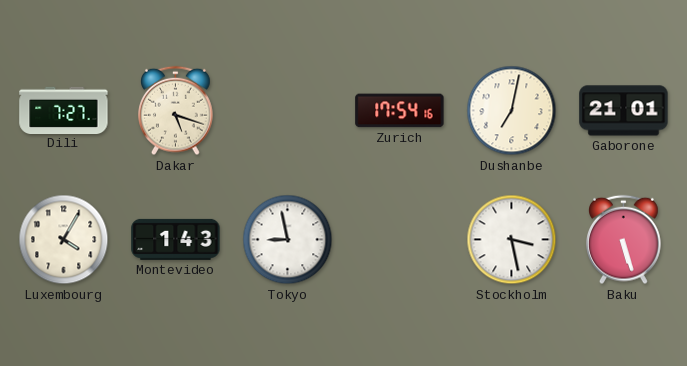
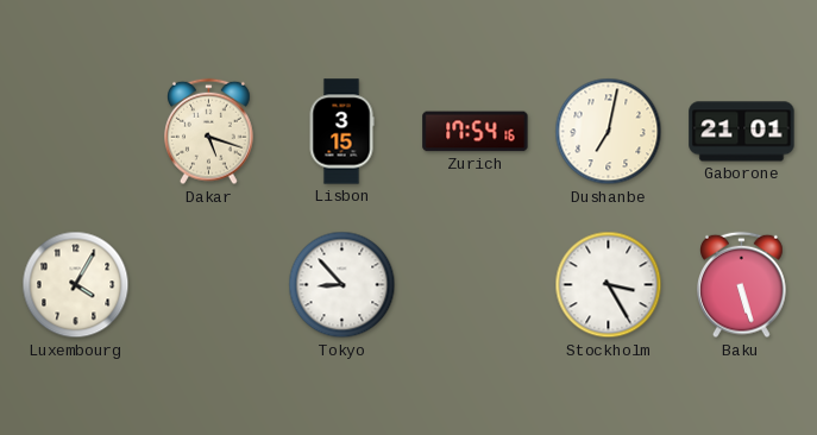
Dili: 7:27 -> none (64, 110)
Lisbon: none -> 3:15 (341, 132)
Montevideo: 1:43 -> none (176, 239)
Tokyo: 8:58 -> 8:53 (342, 285)
Stockholm: 3:28 -> 3:25 (609, 285)
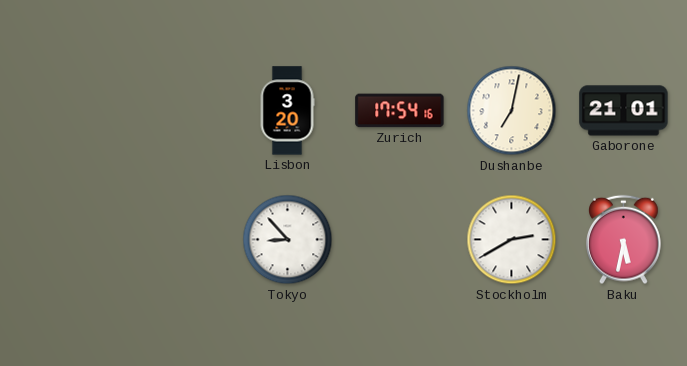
Dakar: 5:18 -> none (209, 132)
Lisbon: 3:15 -> 3:20 (287, 111)
Luxembourg: 4:05 -> none (76, 285)
Stockholm: 3:25 -> 2:40 (512, 240)
Baku: 5:27 -> 5:32 (624, 240)
